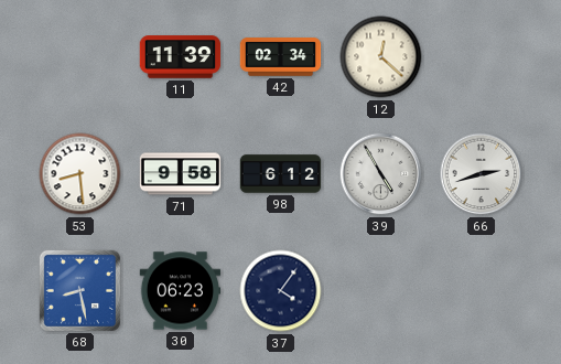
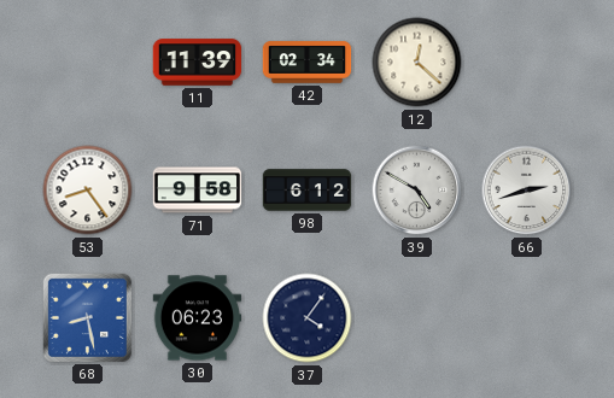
53: 8:29 -> 8:24 (88, 191)
39: 4:55 -> 4:50 (417, 191)
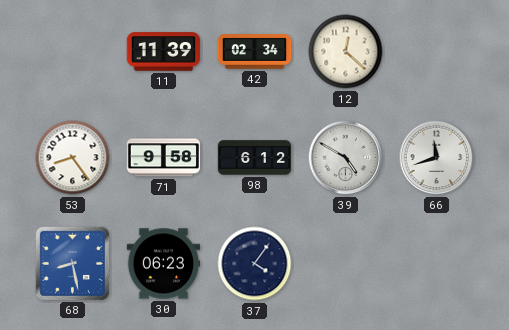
66: 2:42 -> 11:42 (437, 158)
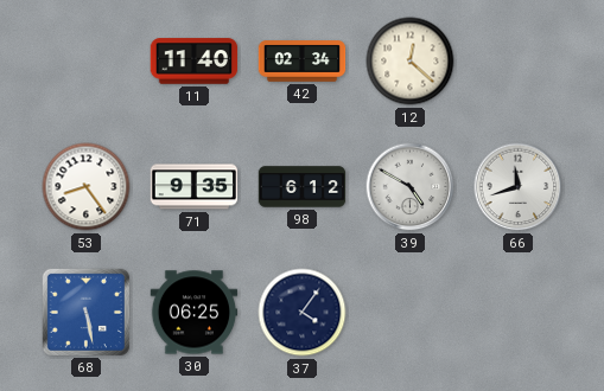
11: 11:39 -> 11:40 (195, 62)
71: 9:58 -> 9:35 (195, 187)
68: 8:28 -> 5:28 (85, 312)
30: 06:23 -> 06:25 (195, 313)
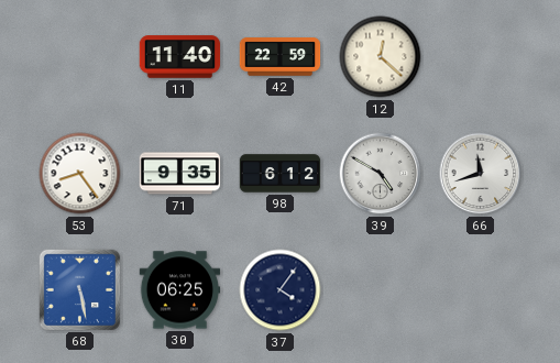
42: 02:34 -> 22:59 (281, 57)
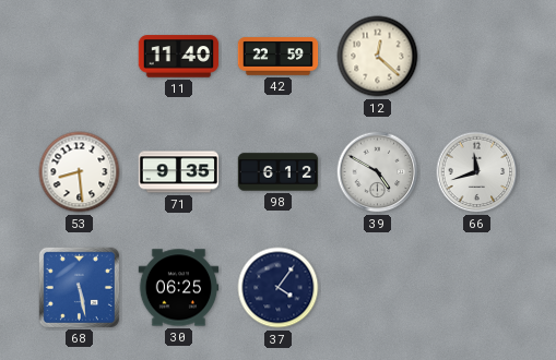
53: 8:24 -> 8:29 (80, 172)
